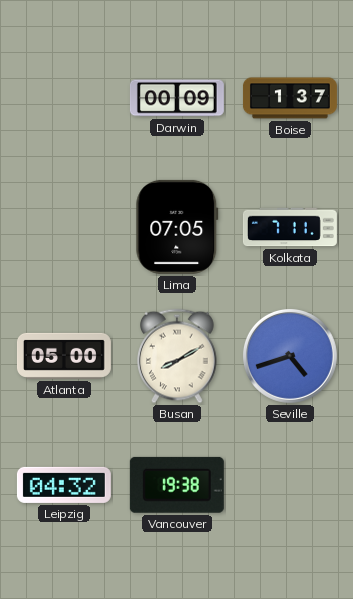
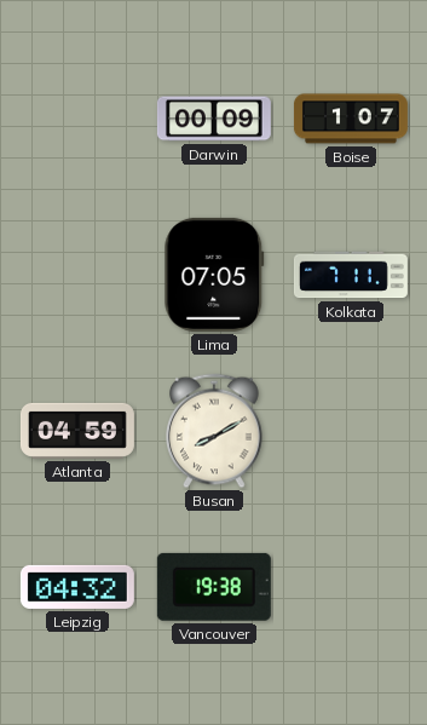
Boise: 1:37 -> 1:07 (351, 119)
Atlanta: 05:00 -> 04:59 (77, 431)
Seville: 4:42 -> none (290, 356)
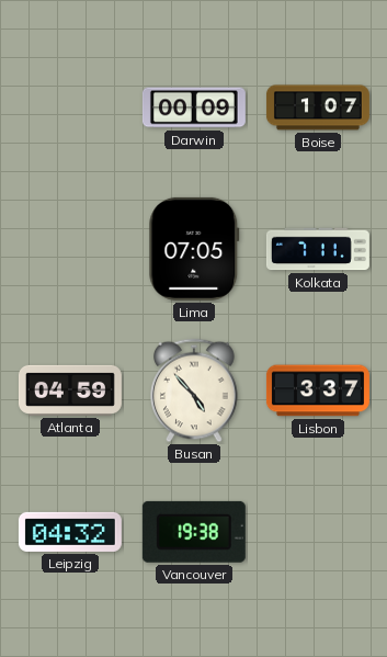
Busan: 8:10 -> 4:53 (195, 390)
Lisbon: none -> 3:37 (318, 390)
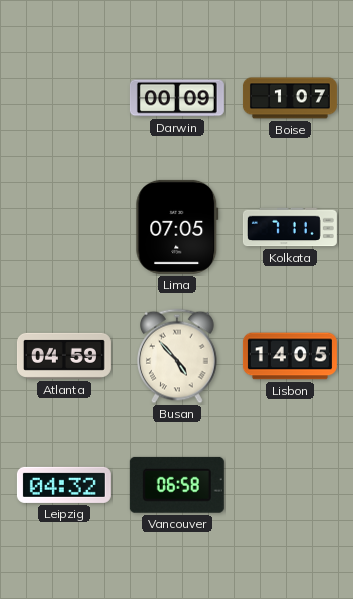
Lisbon: 3:37 -> 14:05 (290, 356)
Vancouver: 19:38 -> 06:58 (177, 485)
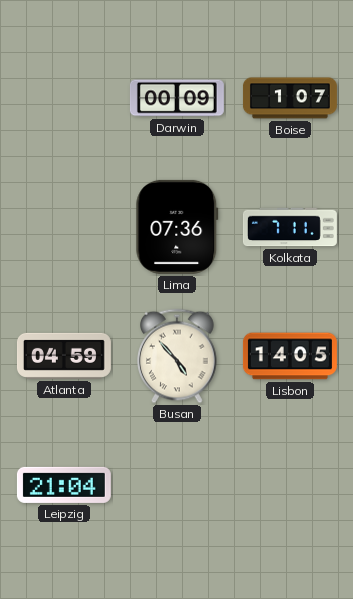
Lima: 07:05 -> 07:36 (177, 227)
Leipzig: 04:32 -> 21:04 (64, 485)
Vancouver: 06:58 -> none (177, 485)
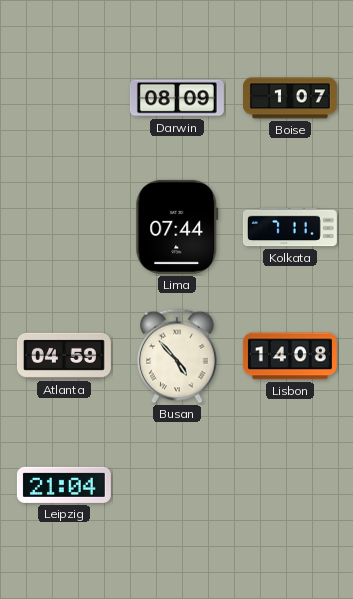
Darwin: 00:09 -> 08:09 (177, 98)
Lima: 07:36 -> 07:44 (177, 227)
Lisbon: 14:05 -> 14:08 (290, 356)
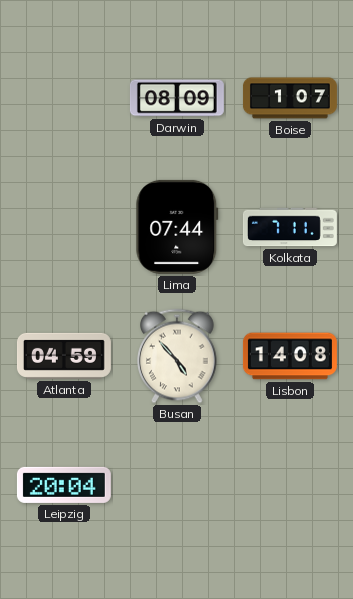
Leipzig: 21:04 -> 20:04 (64, 485)
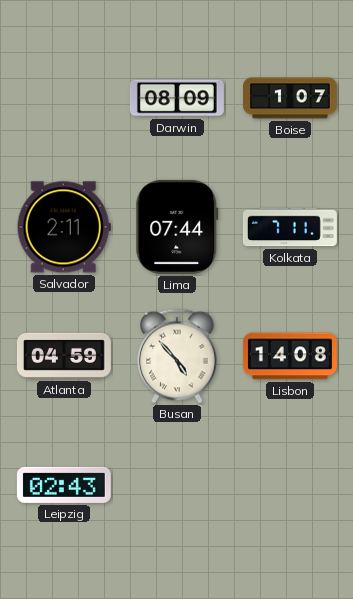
Salvador: none -> 2:11 (64, 227)
Leipzig: 20:04 -> 02:43 (64, 485)
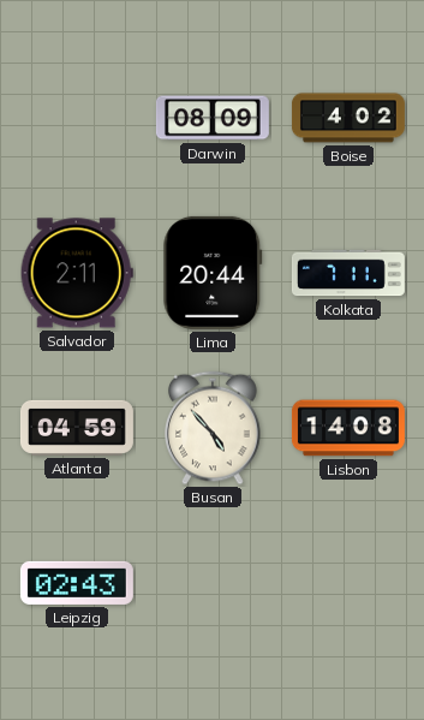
Boise: 1:07 -> 4:02 (348, 118)
Lima: 07:44 -> 20:44 (213, 273)
